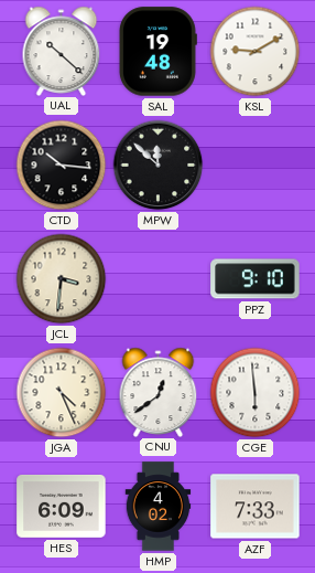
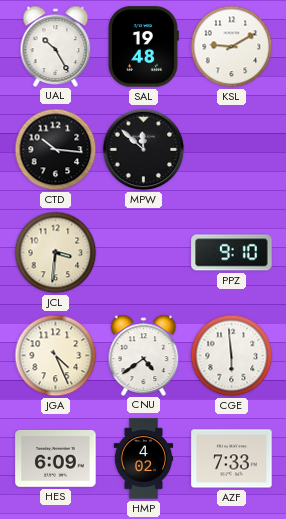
UAL: 10:22 -> 10:25 (56, 46)
CNU: 12:39 -> 4:39 (144, 355)
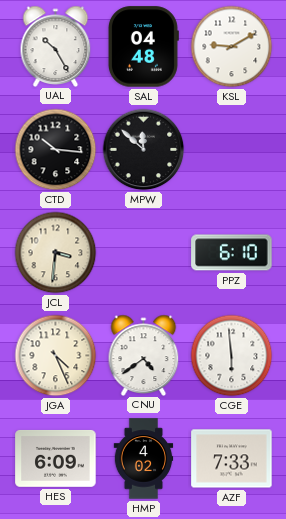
SAL: 19:48 -> 04:48 (143, 47)
PPZ: 9:10 -> 6:10 (232, 253)
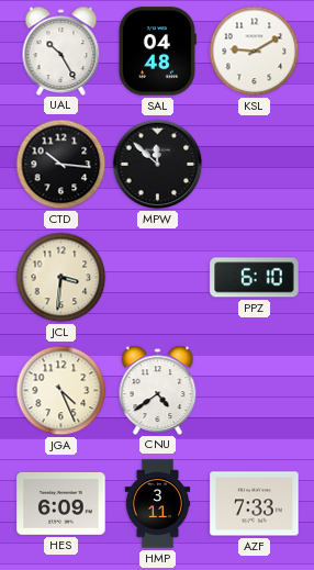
CGE: 5:59 -> none (232, 356)
HMP: 4:02 -> 3:11 (158, 504)
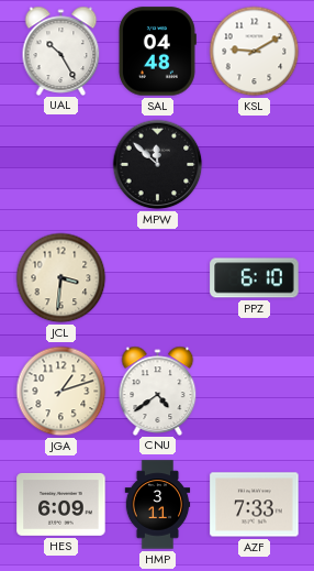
CTD: 10:16 -> none (61, 165)
JGA: 4:26 -> 1:12 (61, 392)
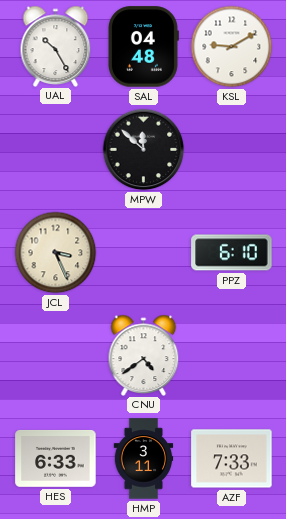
JCL: 3:31 -> 3:26 (56, 253)
JGA: 1:12 -> none (61, 392)
HES: 6:09 -> 6:33 (56, 458)
